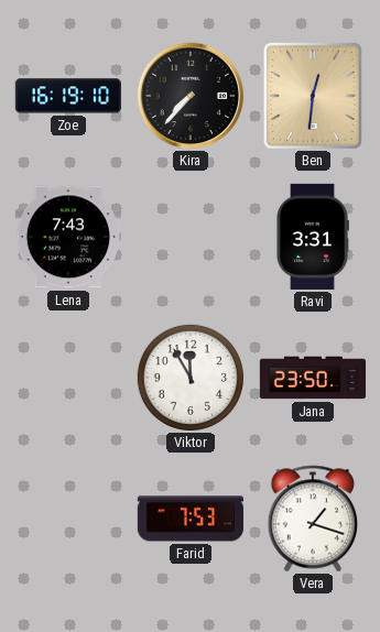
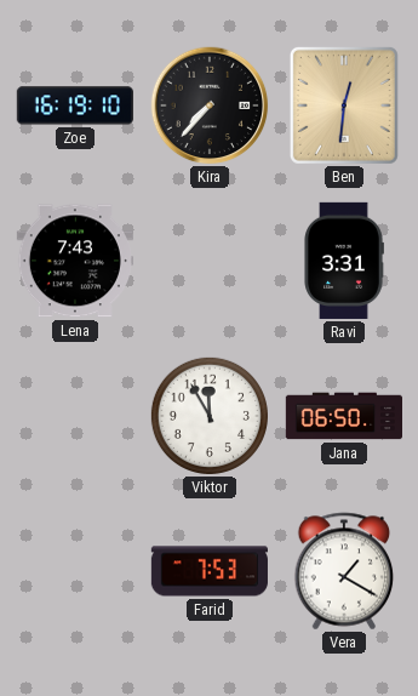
Jana: 23:50 -> 06:50 (343, 416)
Vera: 1:18 -> 1:20 (344, 571)
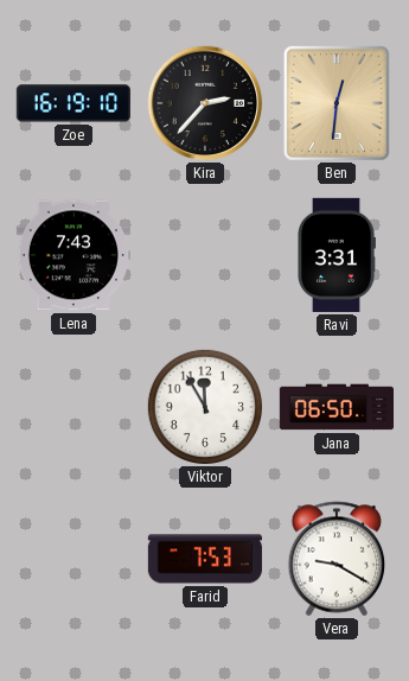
Kira: 7:37 -> 2:37 (205, 103)
Vera: 1:20 -> 9:20 (337, 559)
